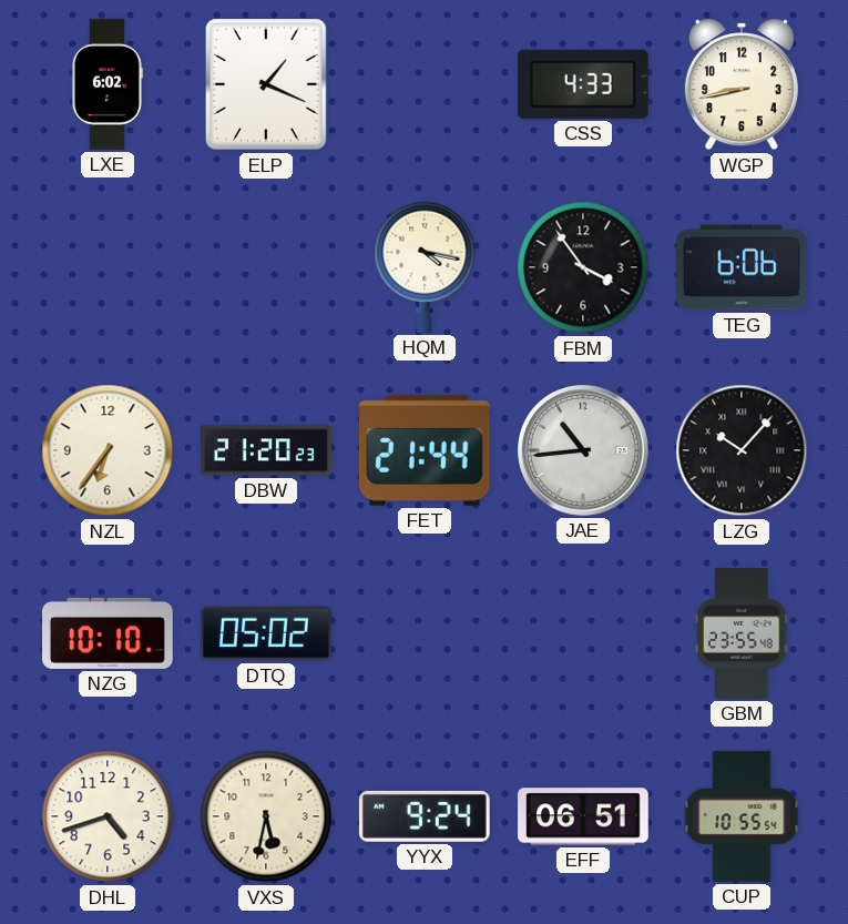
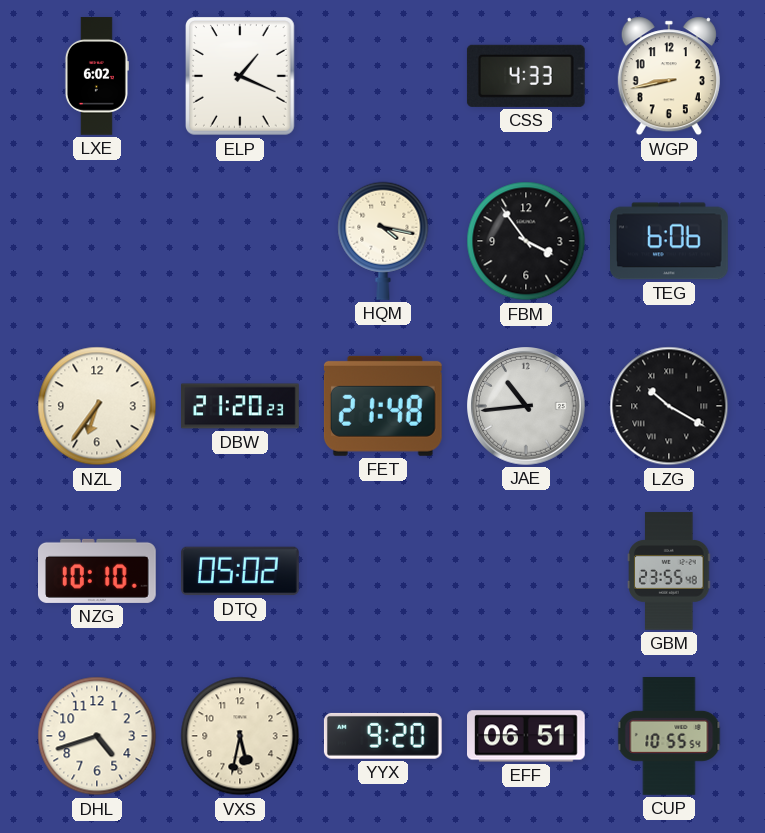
FET: 21:44 -> 21:48 (383, 406)
LZG: 10:07 -> 10:20 (669, 406)
YYX: 9:24 -> 9:20 (383, 736)
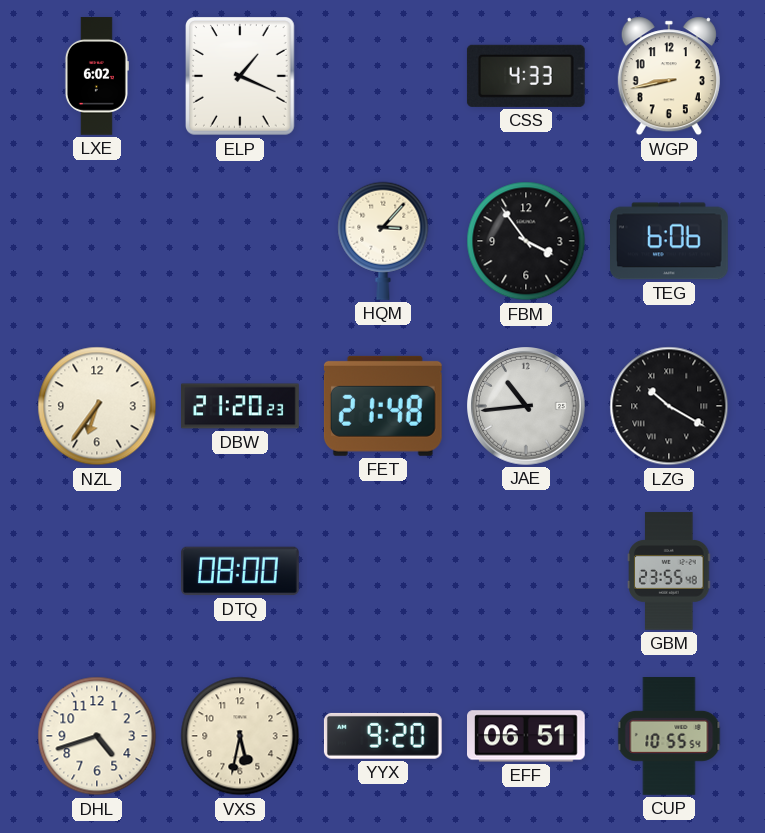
HQM: 4:17 -> 3:07 (383, 241)
NZG: 10:10 -> none (98, 571)
DTQ: 05:02 -> 08:00 (241, 571)
